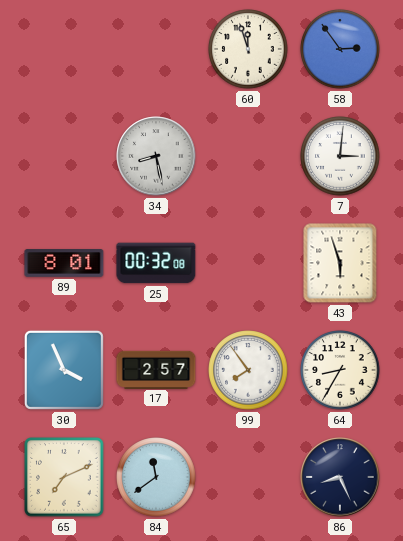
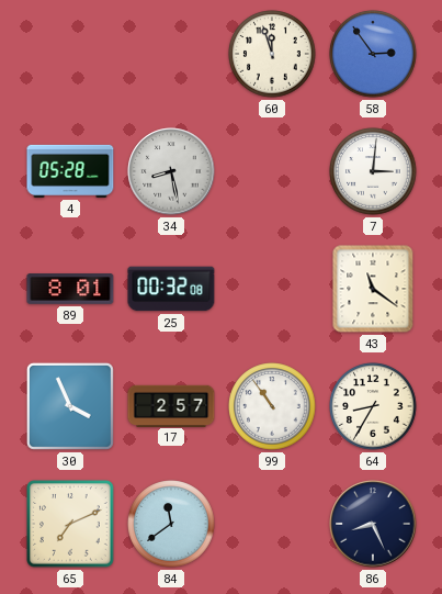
4: none -> 05:28 (70, 171)
43: 5:57 -> 11:21 (373, 289)
99: 7:54 -> 10:54 (272, 406)
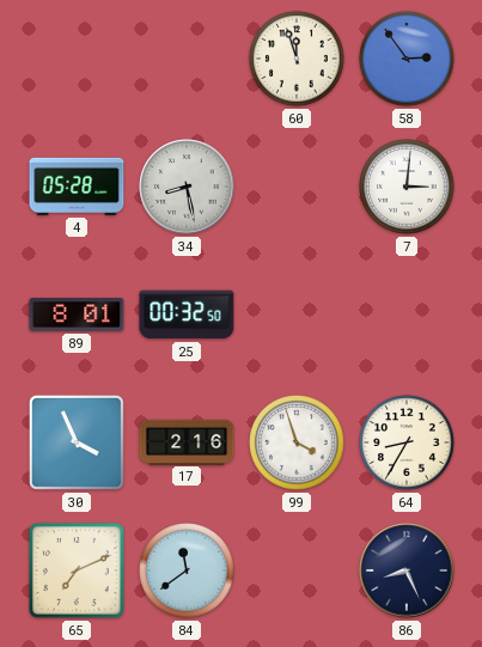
25: 00:32:08 -> 00:32:50 (187, 315)
43: 11:21 -> none (373, 289)
17: 2:57 -> 2:16 (187, 441)
99: 10:54 -> 3:57 (297, 442)
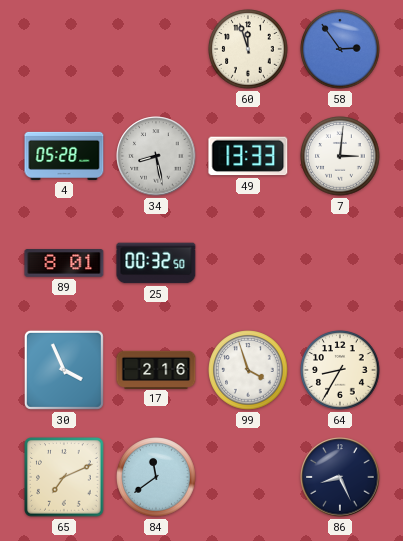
49: none -> 13:33 (248, 156)
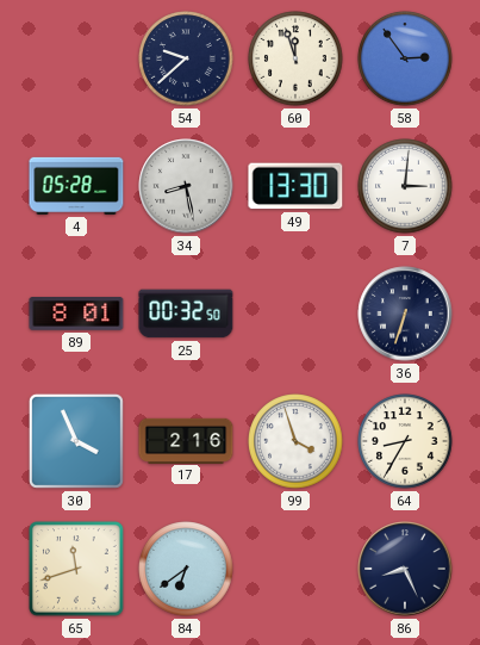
54: none -> 9:38 (186, 58)
49: 13:33 -> 13:30 (295, 186)
36: none -> 6:33 (405, 314)
65: 7:11 -> 11:42 (76, 569)
84: 11:39 -> 6:39 (186, 569)
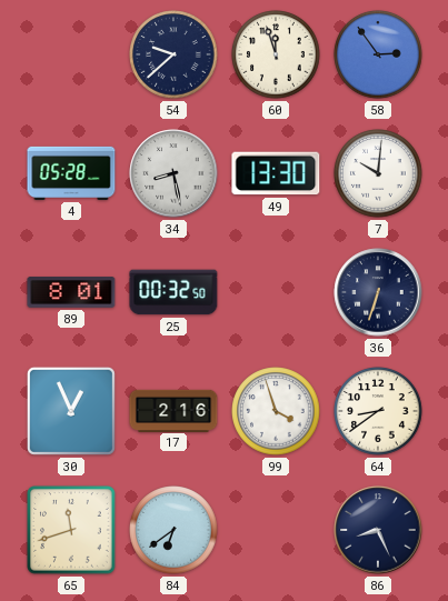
7: 3:01 -> 10:01 (378, 173)
30: 3:56 -> 12:56 (71, 411)
64: 8:35 -> 8:39 (378, 411)
